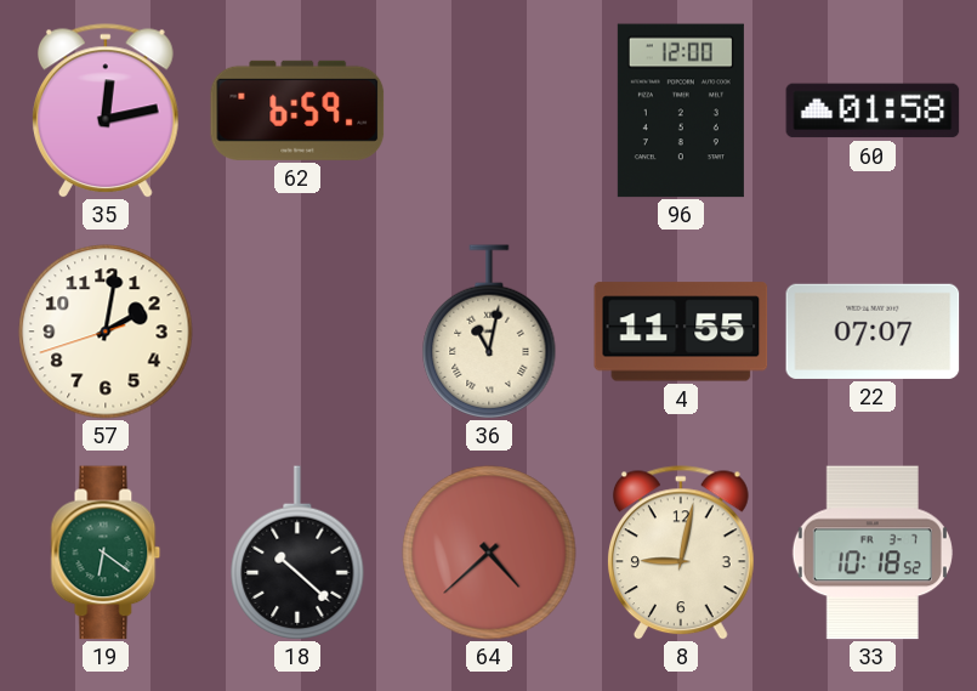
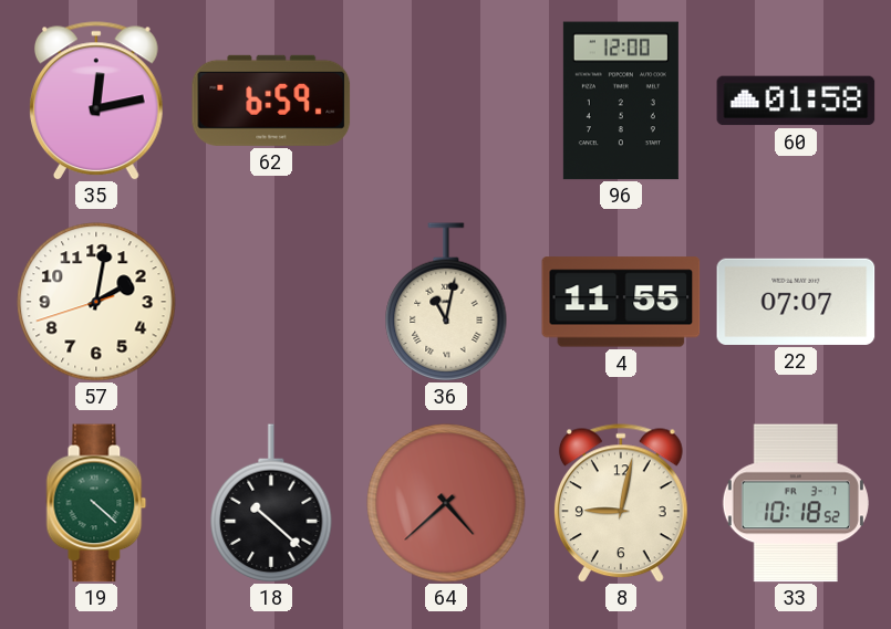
19: 6:21 -> 4:22 (96, 503)
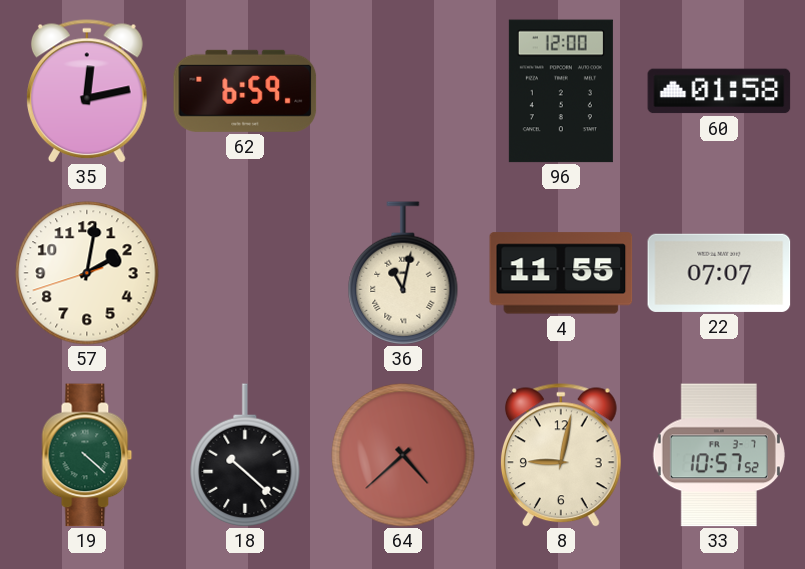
33: 10:18 -> 10:57 (719, 455)
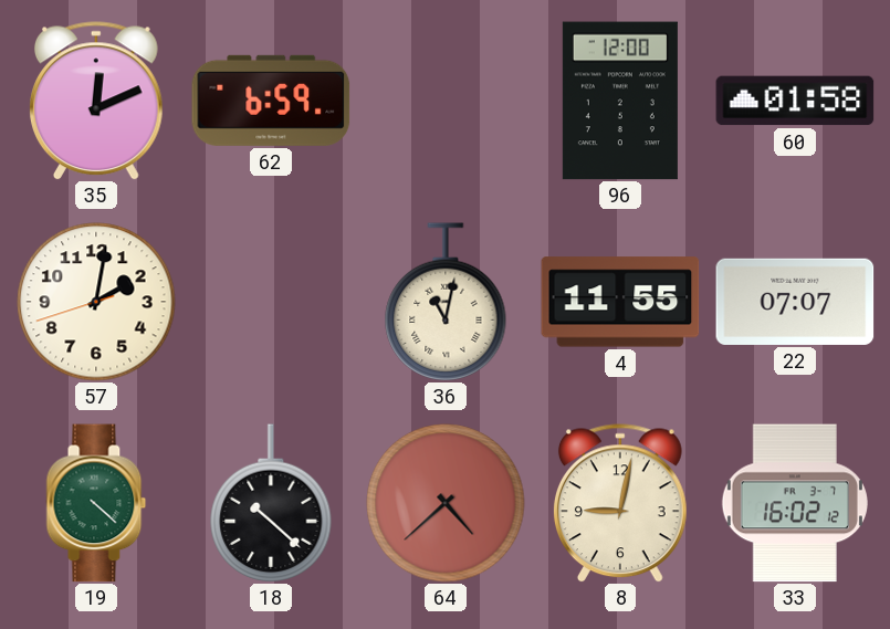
35: 12:13 -> 12:11 (96, 101)
33: 10:57 -> 16:02 (795, 503)
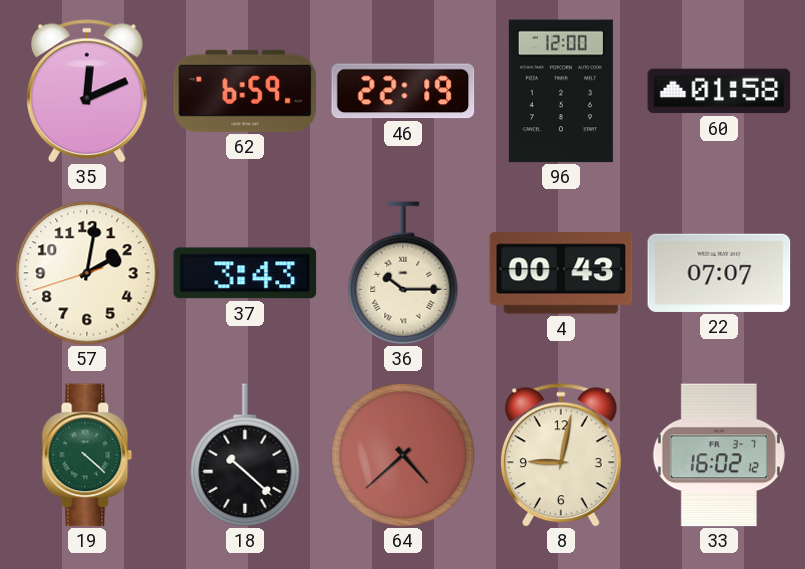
46: none -> 22:19 (403, 91)
37: none -> 3:43 (245, 273)
36: 11:02 -> 10:15 (403, 273)
4: 11:55 -> 00:43 (561, 273)
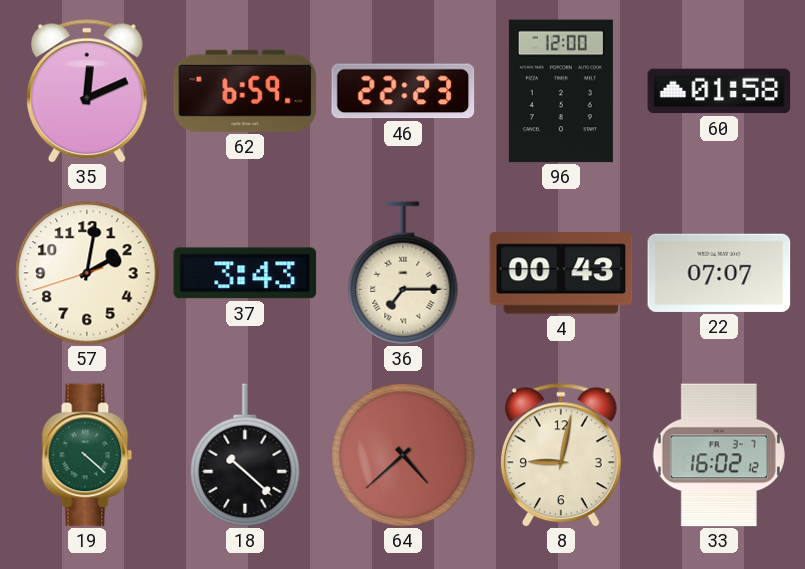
46: 22:19 -> 22:23 (403, 91)
36: 10:15 -> 7:15 (403, 273)
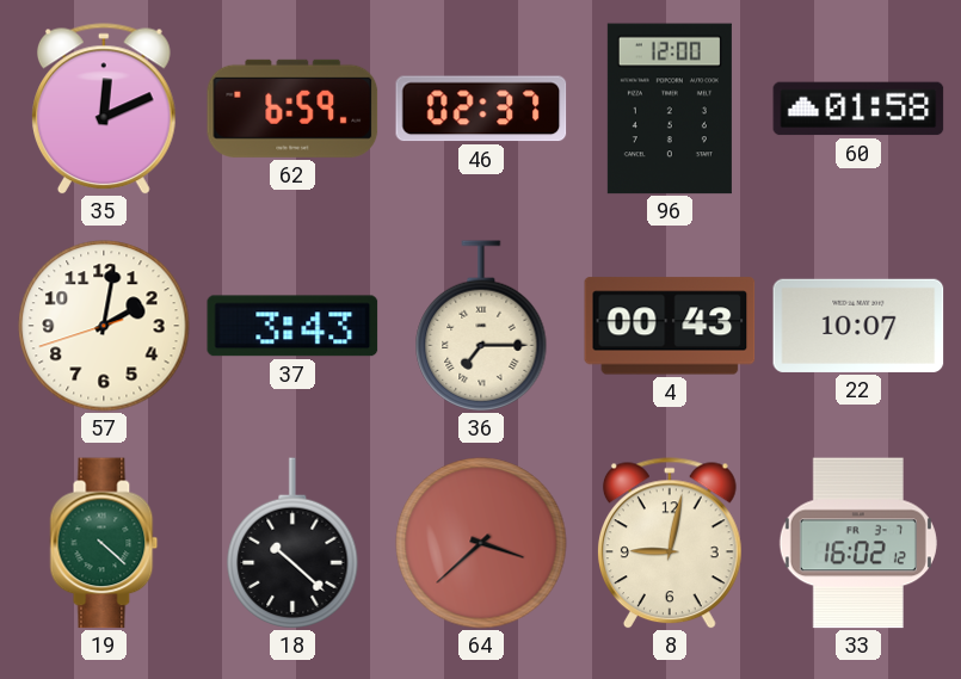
46: 22:23 -> 02:37 (481, 109)
22: 07:07 -> 10:07 (858, 326)
64: 4:38 -> 3:38 (481, 543)
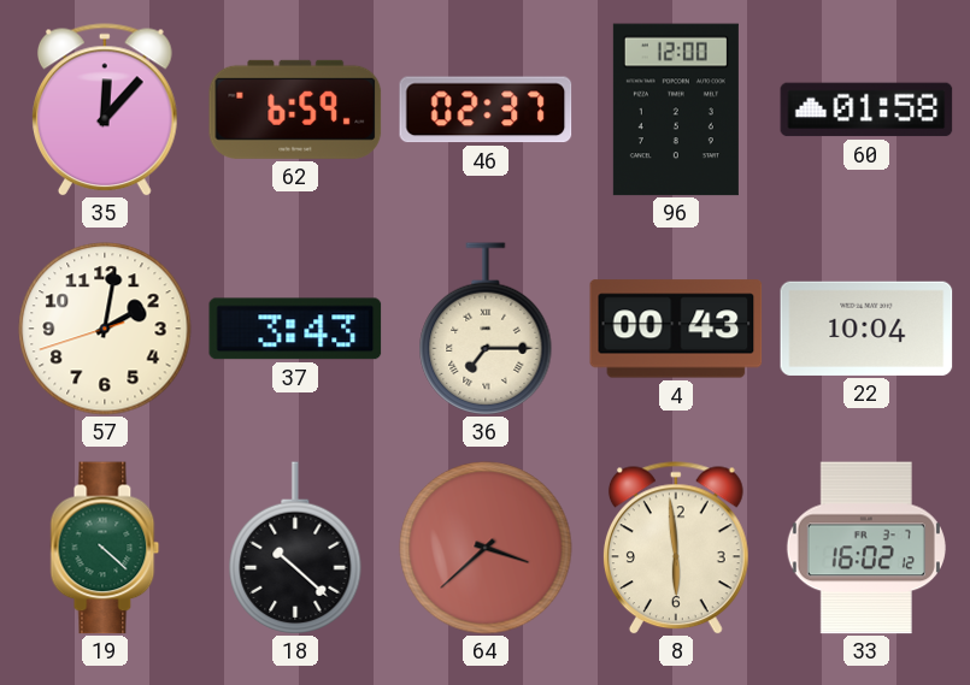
35: 12:11 -> 12:07 (105, 110)
22: 10:07 -> 10:04 (866, 329)
8: 9:02 -> 5:59 (676, 548)
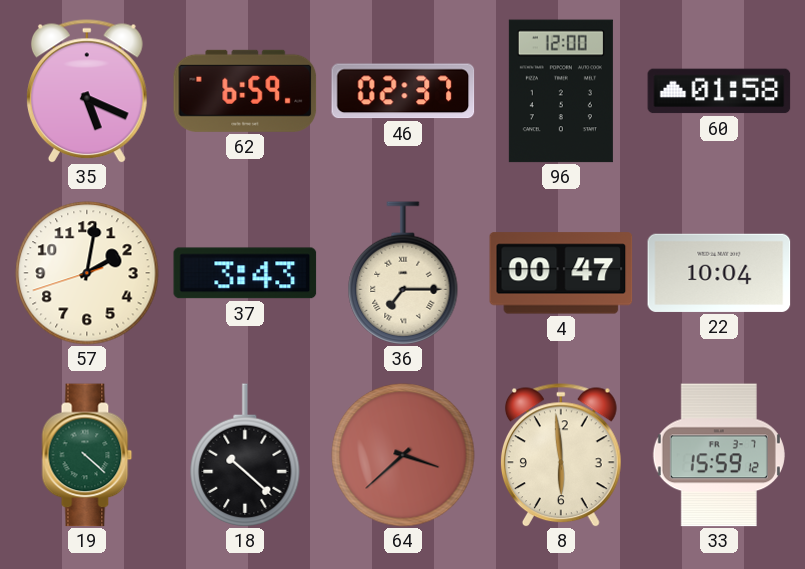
35: 12:07 -> 5:19 (87, 91)
4: 00:43 -> 00:47 (561, 273)
33: 16:02 -> 15:59 (719, 455)
